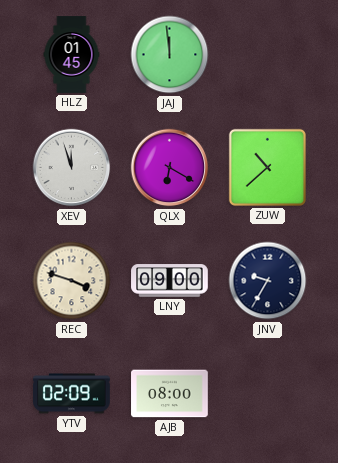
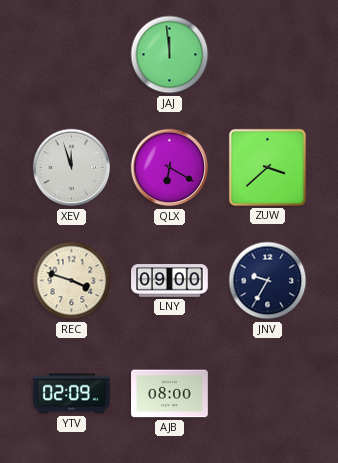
HLZ: 01:45 -> none (72, 55)
ZUW: 10:38 -> 3:38 (267, 167)
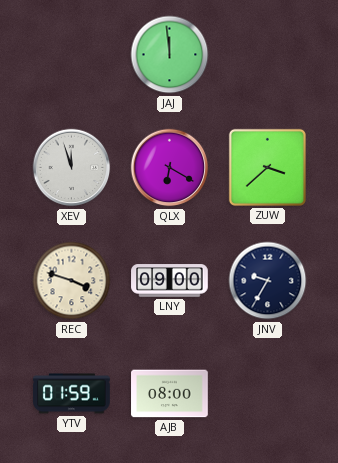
YTV: 02:09 -> 01:59 (72, 394)
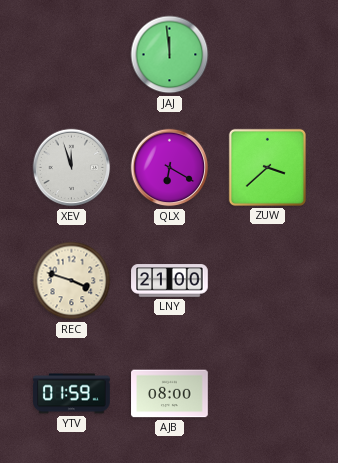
LNY: 09:00 -> 21:00 (170, 281)
JNV: 9:35 -> none (268, 281)
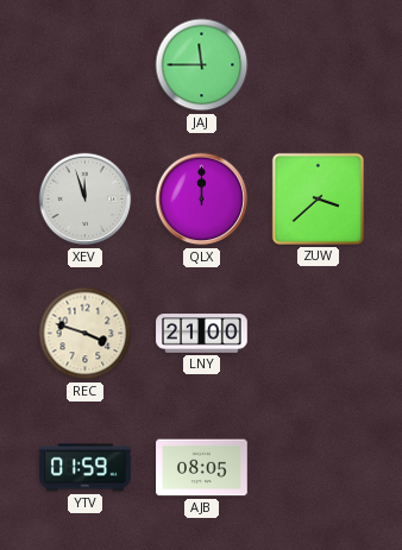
JAJ: 11:59 -> 11:45 (202, 65)
QLX: 6:20 -> 12:00 (202, 200)
AJB: 08:00 -> 08:05 (202, 468)
